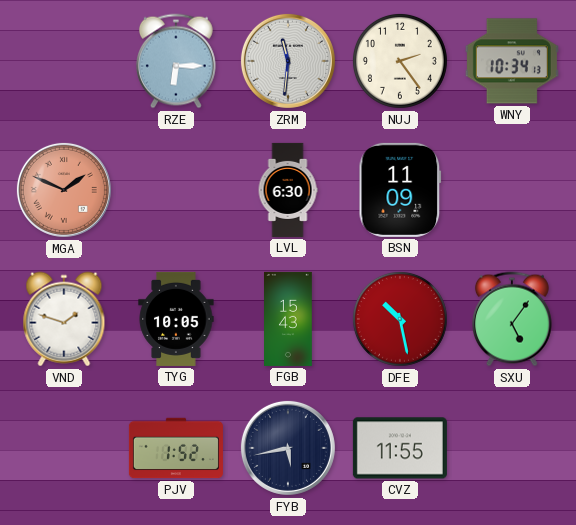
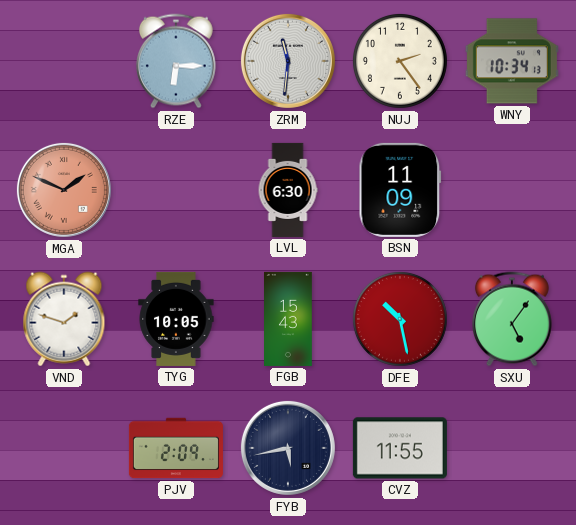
PJV: 1:52 -> 2:09 (176, 448)
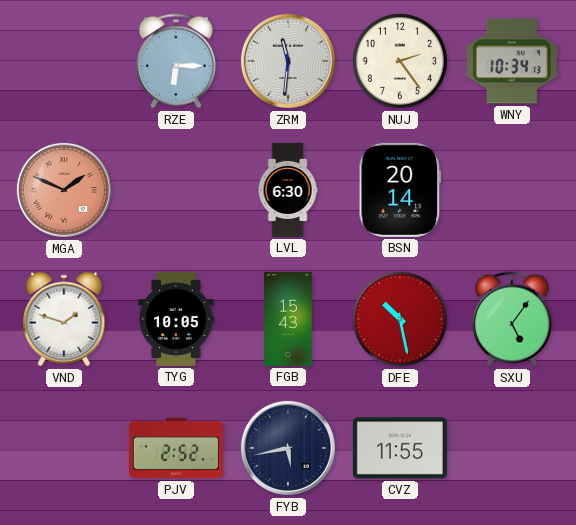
BSN: 11:09 -> 20:14 (400, 190)
PJV: 2:09 -> 2:52 (176, 448)
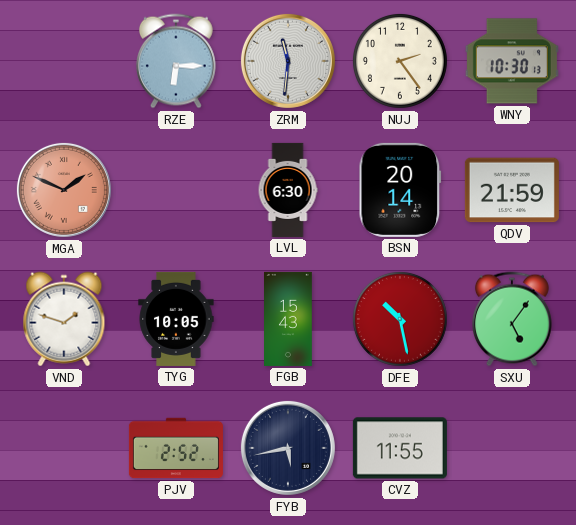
WNY: 10:34 -> 10:30 (512, 61)
QDV: none -> 21:59 (512, 190)
